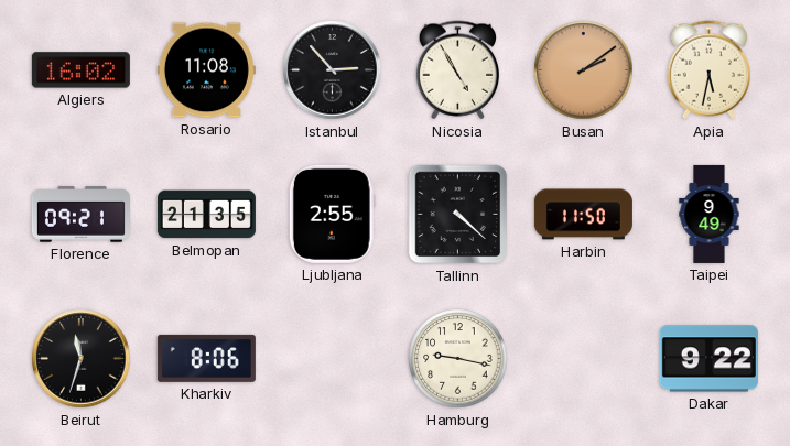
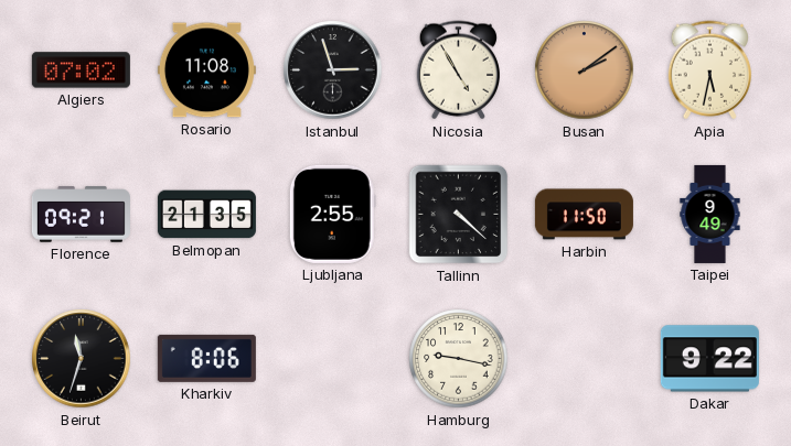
Algiers: 16:02 -> 07:02 (81, 70)
Istanbul: 2:53 -> 2:57 (333, 70)
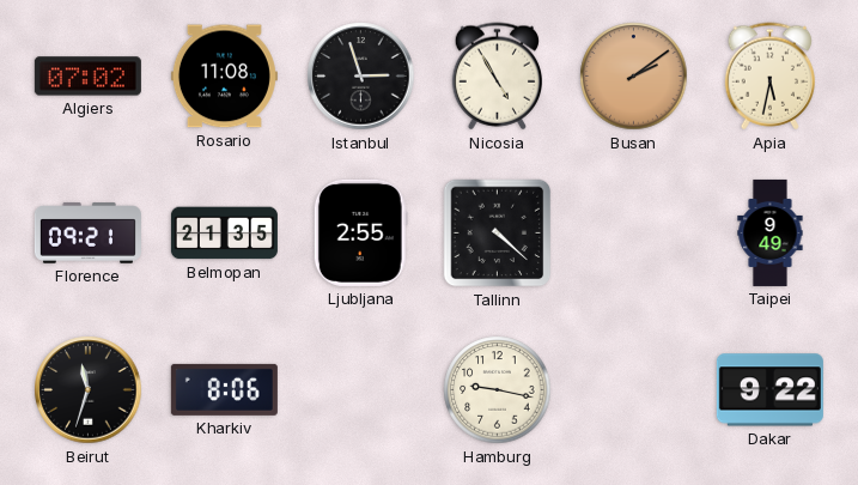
Harbin: 11:50 -> none (584, 215)
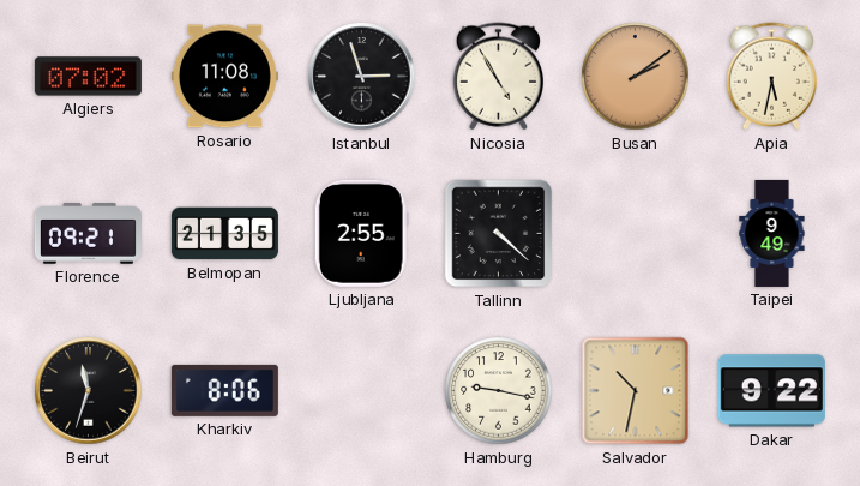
Salvador: none -> 10:32 (636, 391)
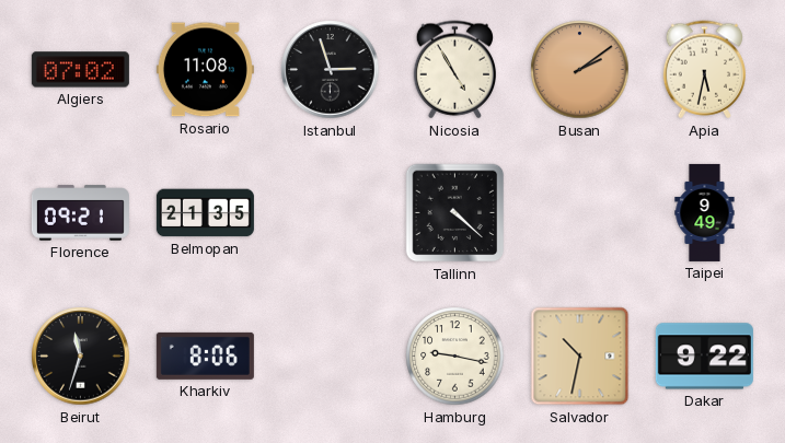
Ljubljana: 2:55 -> none (361, 233)
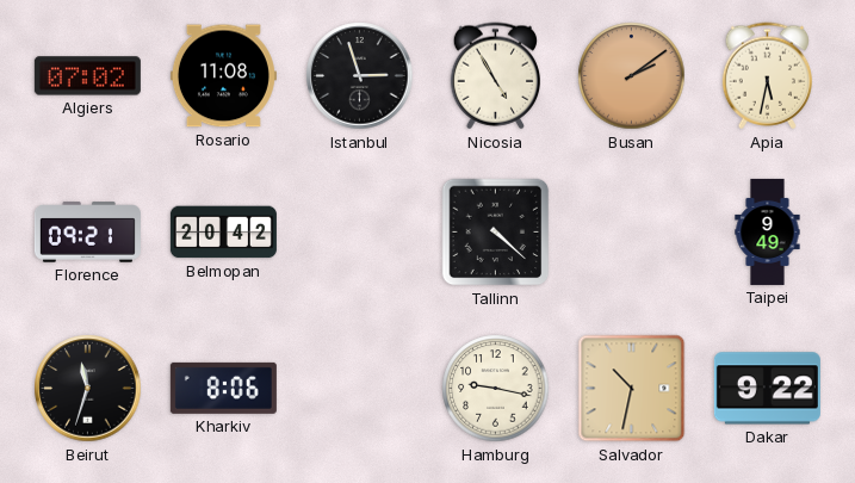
Belmopan: 21:35 -> 20:42 (223, 233)
